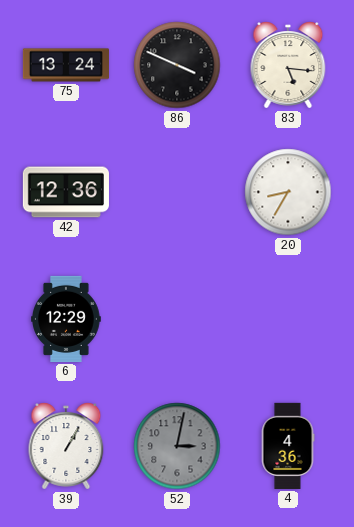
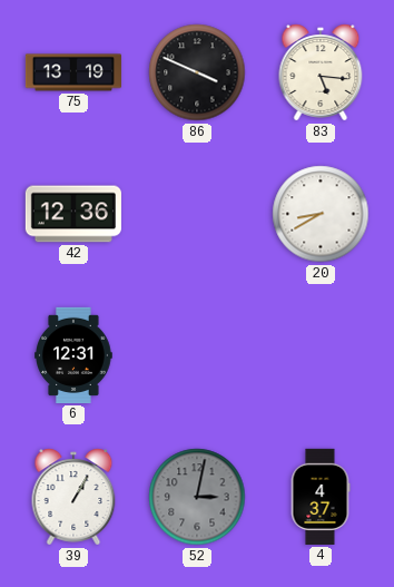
75: 13:24 -> 13:19 (73, 72)
20: 8:35 -> 8:40 (321, 214)
6: 12:29 -> 12:31 (73, 355)
4: 4:36 -> 4:37 (321, 497)
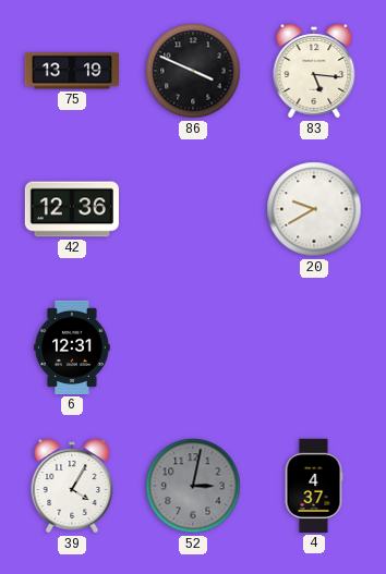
20: 8:40 -> 9:40 (314, 209)
39: 1:05 -> 4:05 (72, 486)
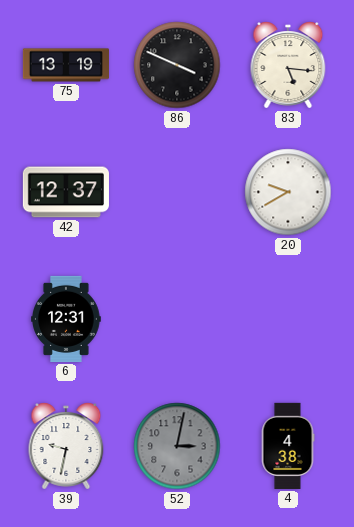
42: 12:36 -> 12:37 (66, 192)
39: 4:05 -> 9:32 (66, 446)
4: 4:37 -> 4:38 (288, 446)
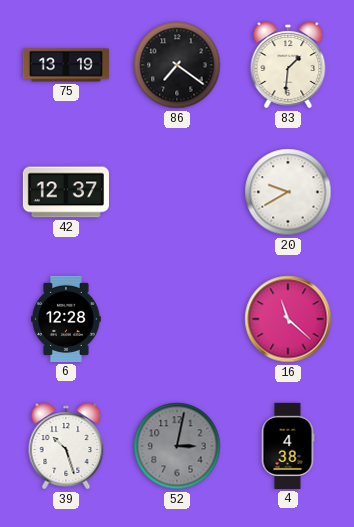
86: 3:49 -> 7:21 (177, 65)
83: 5:16 -> 1:31 (288, 65)
6: 12:31 -> 12:28 (66, 319)
16: none -> 11:22 (288, 319)
39: 9:32 -> 10:27 (66, 446)
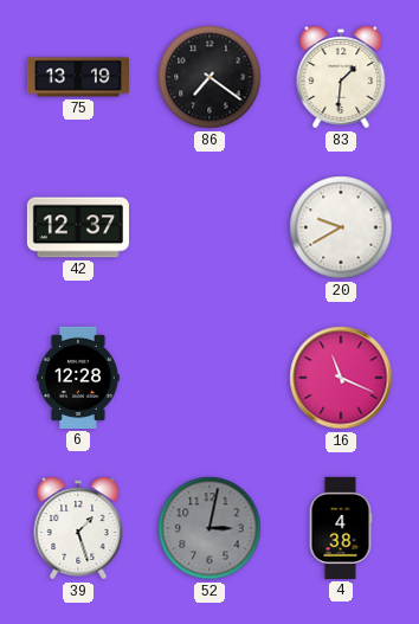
16: 11:22 -> 11:19 (341, 378)
39: 10:27 -> 1:27 (78, 528)
